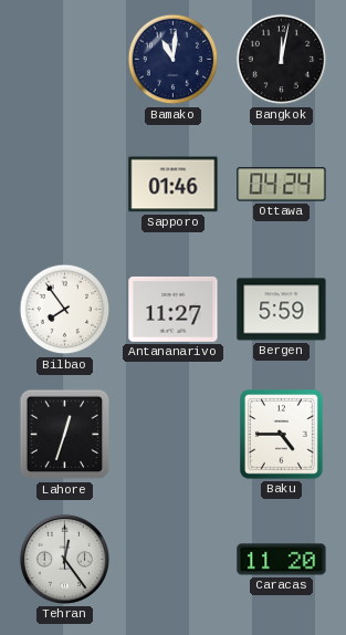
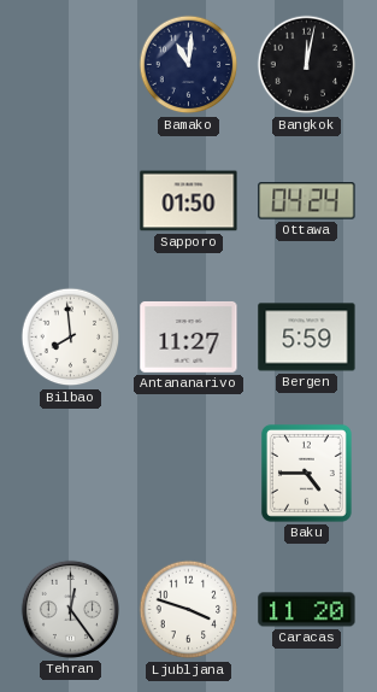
Sapporo: 01:46 -> 01:50 (189, 201)
Bilbao: 7:54 -> 7:59 (71, 338)
Lahore: 12:33 -> none (65, 435)
Ljubljana: none -> 3:48 (189, 610)
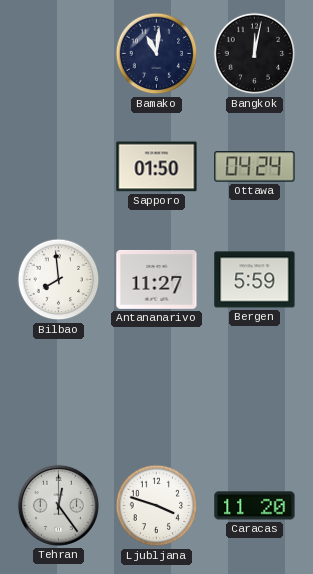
Baku: 4:45 -> none (306, 473)
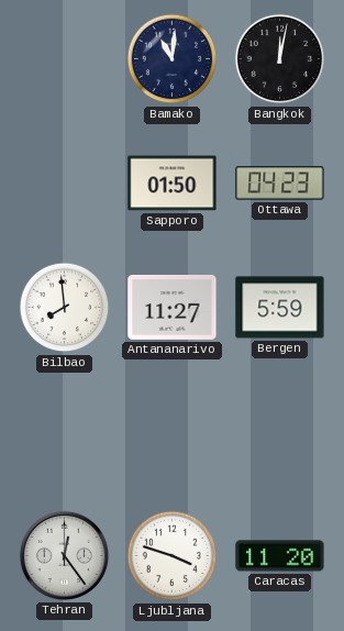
Ottawa: 04:24 -> 04:23 (280, 184)
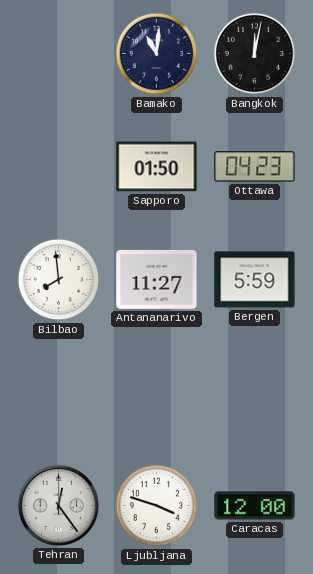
Caracas: 11:20 -> 12:00 (255, 506)
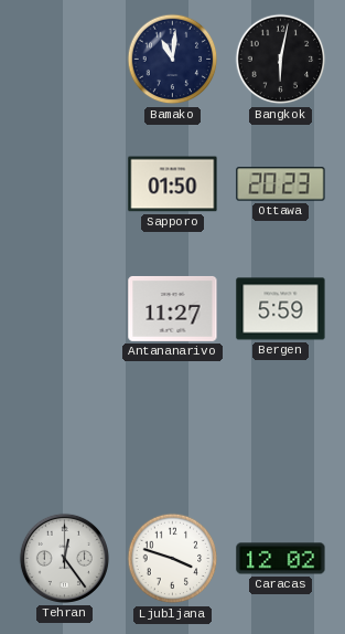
Bangkok: 12:02 -> 6:02 (281, 60)
Ottawa: 04:23 -> 20:23 (281, 184)
Bilbao: 7:59 -> none (59, 280)
Caracas: 12:00 -> 12:02 (281, 559)
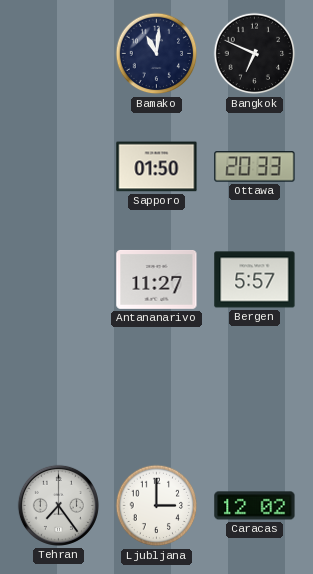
Bangkok: 6:02 -> 6:49 (255, 54)
Ottawa: 20:23 -> 20:33 (255, 167)
Bergen: 5:59 -> 5:57 (255, 280)
Tehran: 12:24 -> 7:24 (58, 505)
Ljubljana: 3:48 -> 3:00 (157, 506)
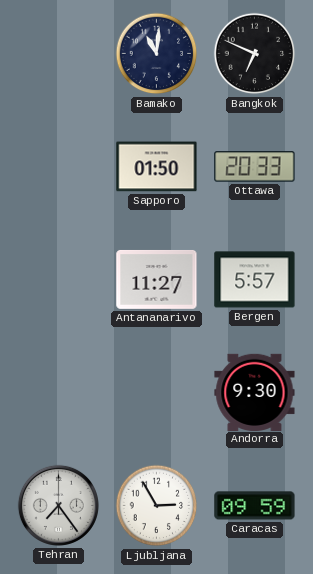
Andorra: none -> 9:30 (255, 392)
Ljubljana: 3:00 -> 2:55 (157, 506)
Caracas: 12:02 -> 09:59 (255, 506)
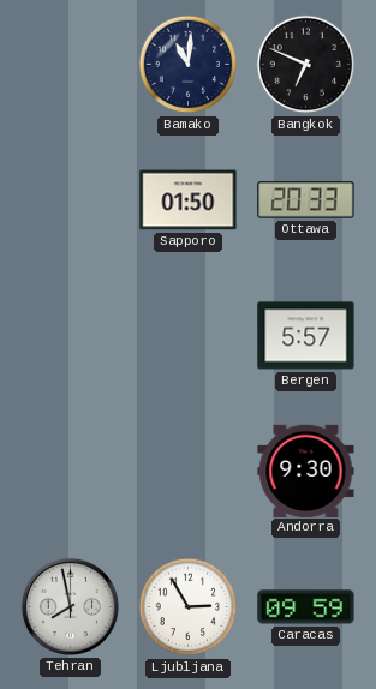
Antananarivo: 11:27 -> none (157, 279)
Tehran: 7:24 -> 7:58 (70, 606)
